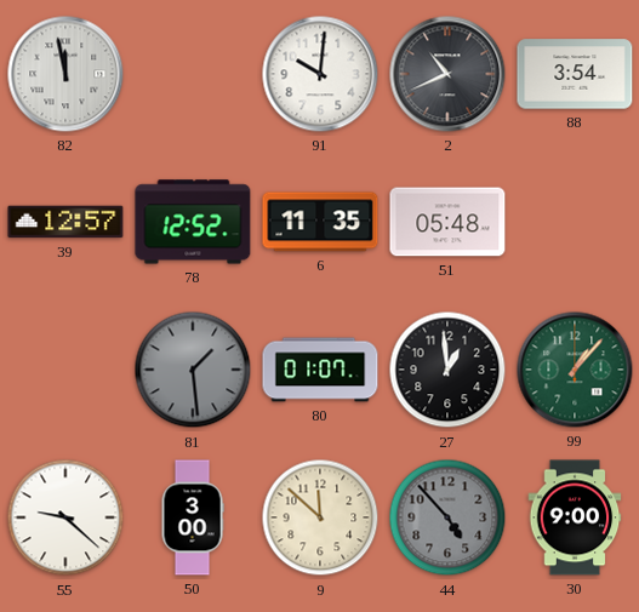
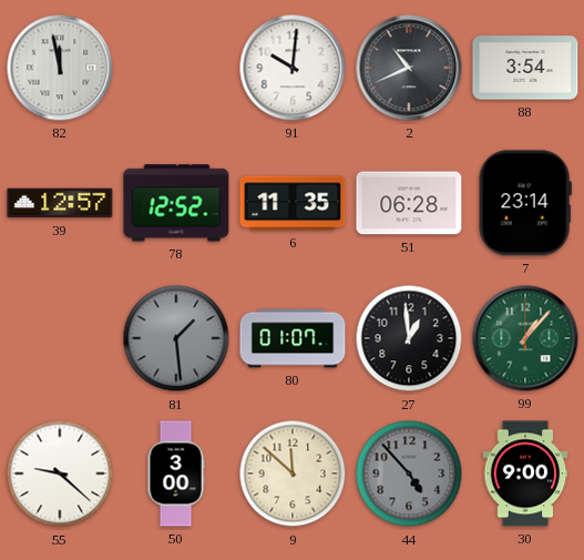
51: 05:48 -> 06:28 (409, 203)
7: none -> 23:14 (525, 203)
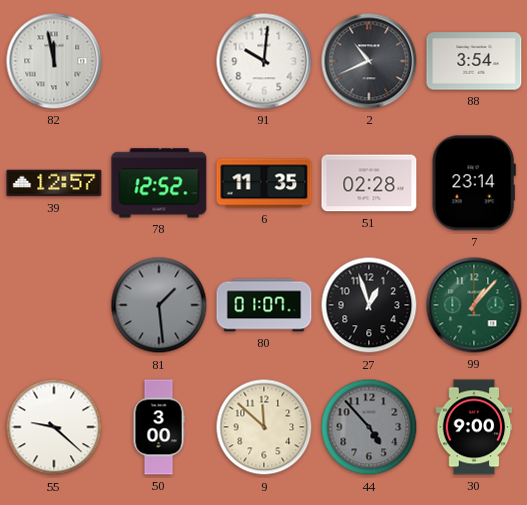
51: 06:28 -> 02:28 (369, 183)
27: 12:59 -> 12:57 (369, 305)
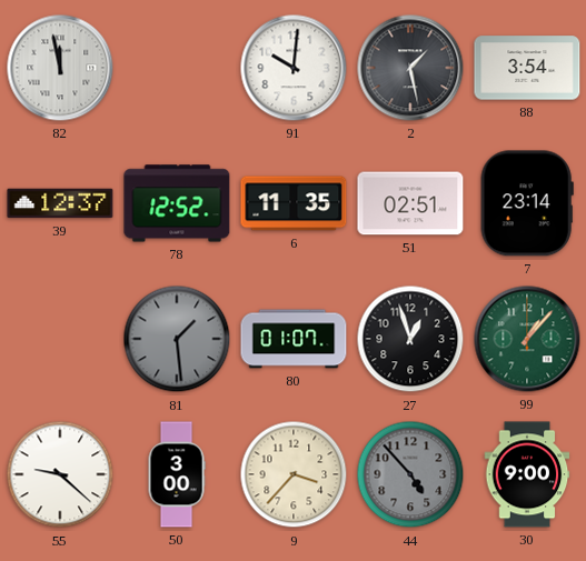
2: 10:41 -> 1:28 (410, 68)
39: 12:57 -> 12:37 (60, 203)
51: 02:28 -> 02:51 (410, 203)
9: 11:52 -> 3:37 (294, 474)
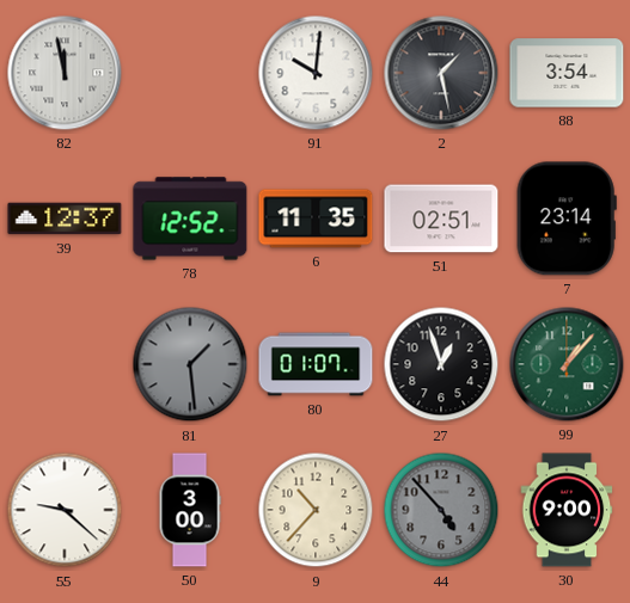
9: 3:37 -> 10:37 (316, 510)
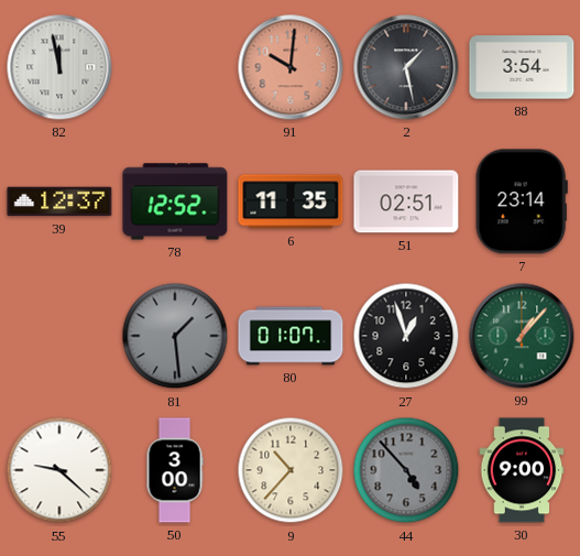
91 dial: white -> salmon (291, 67)
